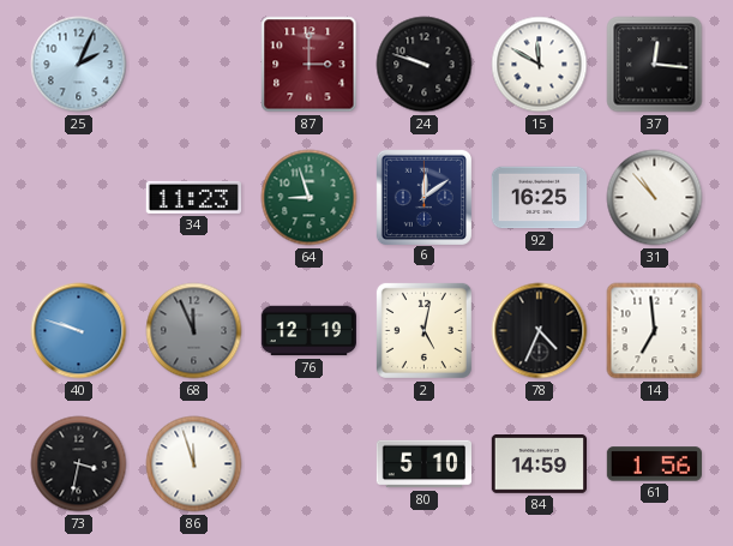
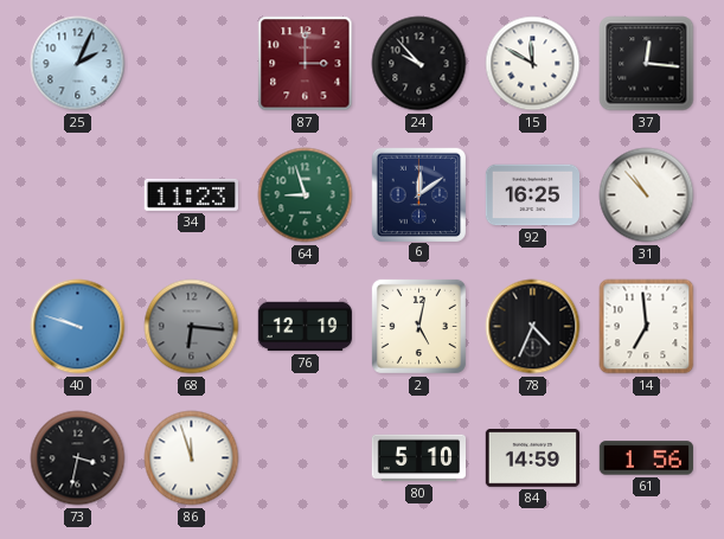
24: 9:48 -> 9:53 (419, 64)
68: 11:56 -> 6:16 (192, 327)
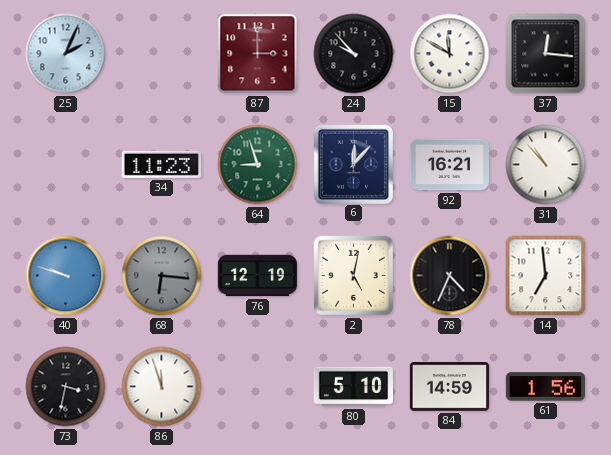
6: 12:09 -> 12:07 (353, 164)
92: 16:25 -> 16:21 (449, 165)
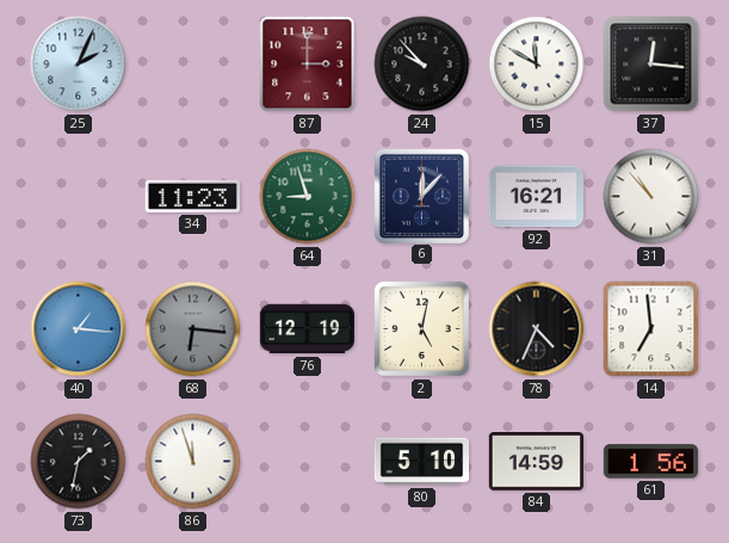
40: 9:48 -> 1:16 (79, 329)
73: 3:32 -> 1:32 (79, 462)
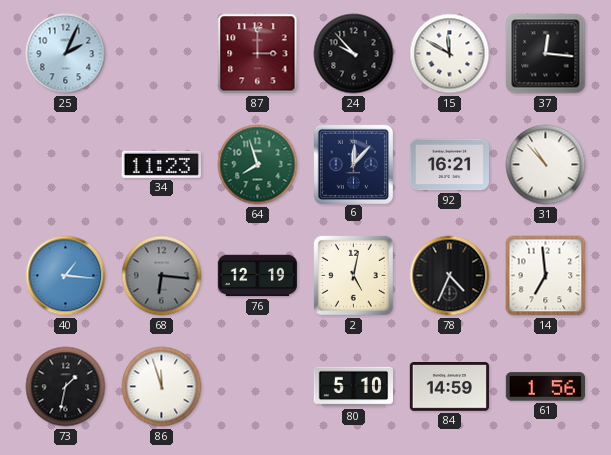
64: 8:57 -> 7:57 (258, 165)
